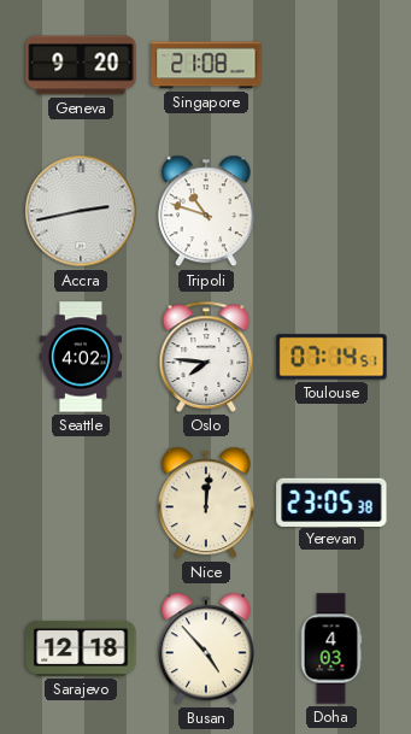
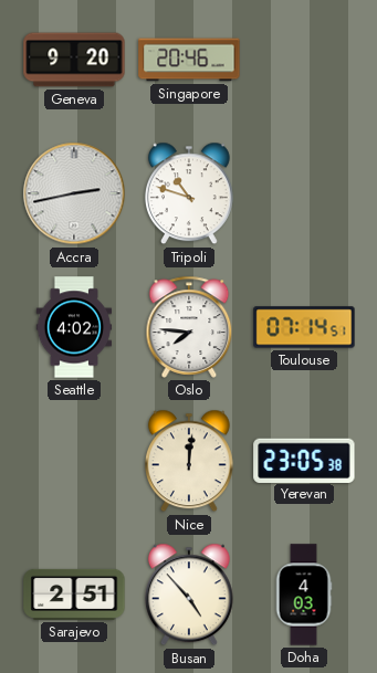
Singapore: 21:08 -> 20:46 (189, 60)
Sarajevo: 12:18 -> 2:51 (74, 595)
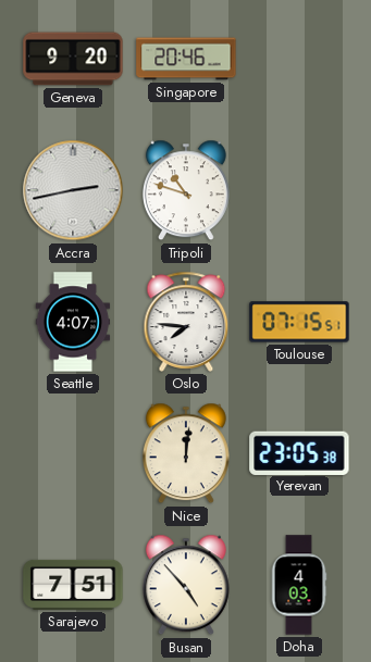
Seattle: 4:02 -> 4:07 (73, 322)
Toulouse: 07:14 -> 07:15 (299, 322)
Sarajevo: 2:51 -> 7:51 (73, 585)
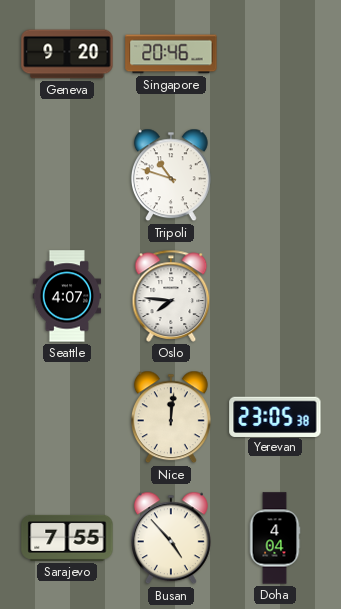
Accra: 2:43 -> none (73, 190)
Toulouse: 07:15 -> none (299, 322)
Sarajevo: 7:51 -> 7:55 (67, 538)
Doha: 4:03 -> 4:04 (275, 538)
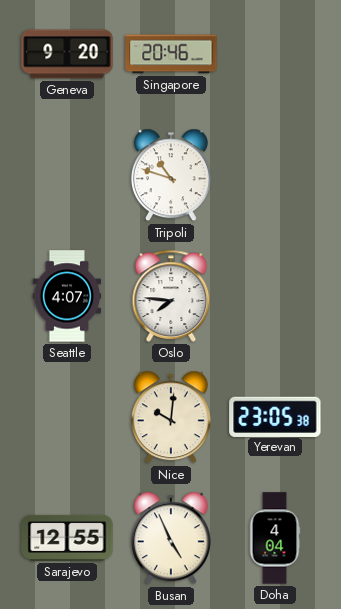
Nice: 12:01 -> 10:01 (171, 417)
Sarajevo: 7:55 -> 12:55 (67, 538)
Busan: 4:53 -> 4:56 (171, 538)
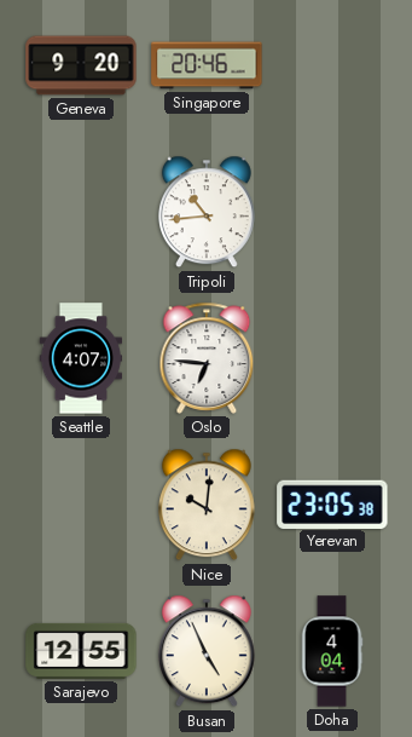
Tripoli: 10:48 -> 10:44 (207, 212)
Oslo: 7:46 -> 6:46 (207, 358)
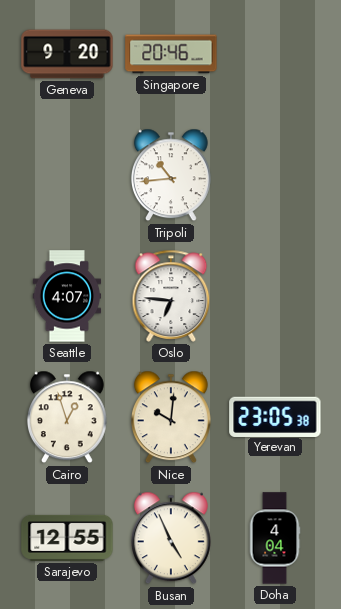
Cairo: none -> 12:57 (67, 417)
